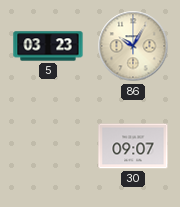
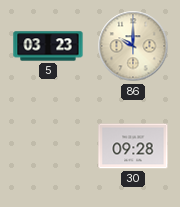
86: 10:05 -> 10:00 (133, 46)
30: 09:07 -> 09:28 (133, 146)
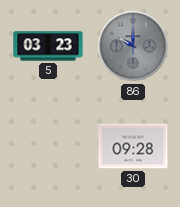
86 dial: cream -> grey (133, 46)
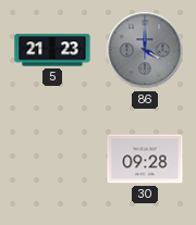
5: 03:23 -> 21:23 (52, 50)
86: 10:00 -> 4:00 (145, 50)
